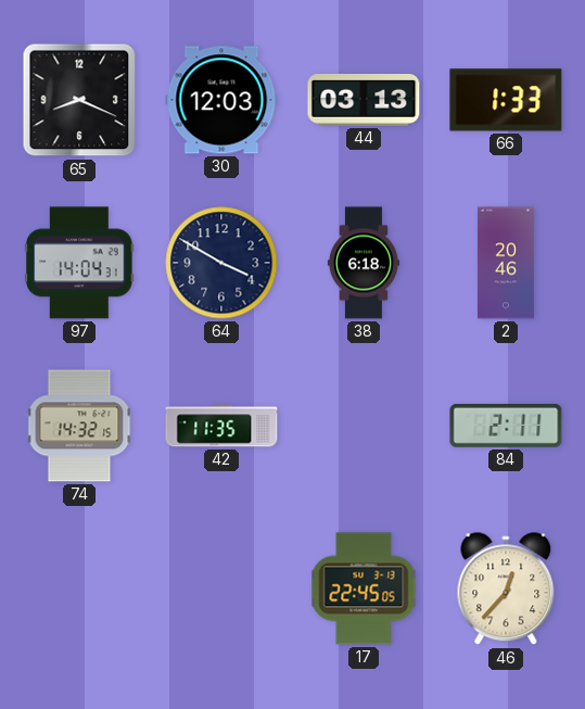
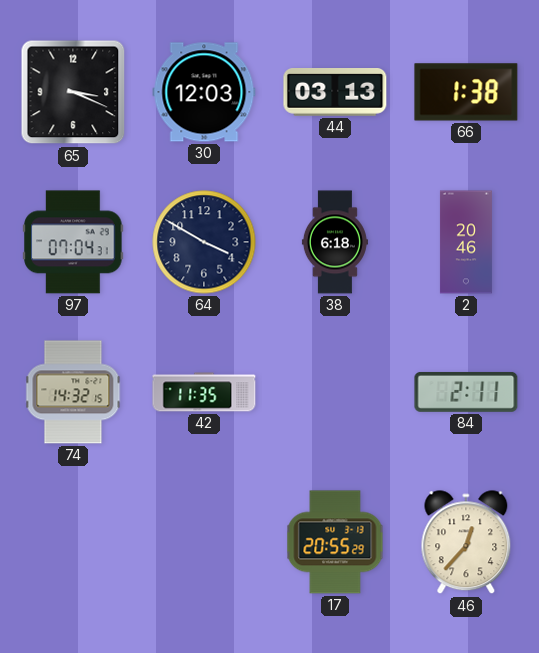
65: 8:19 -> 3:19 (73, 92)
66: 1:33 -> 1:38 (466, 92)
97: 14:04 -> 07:04 (73, 242)
17: 22:45 -> 20:55 (335, 542)
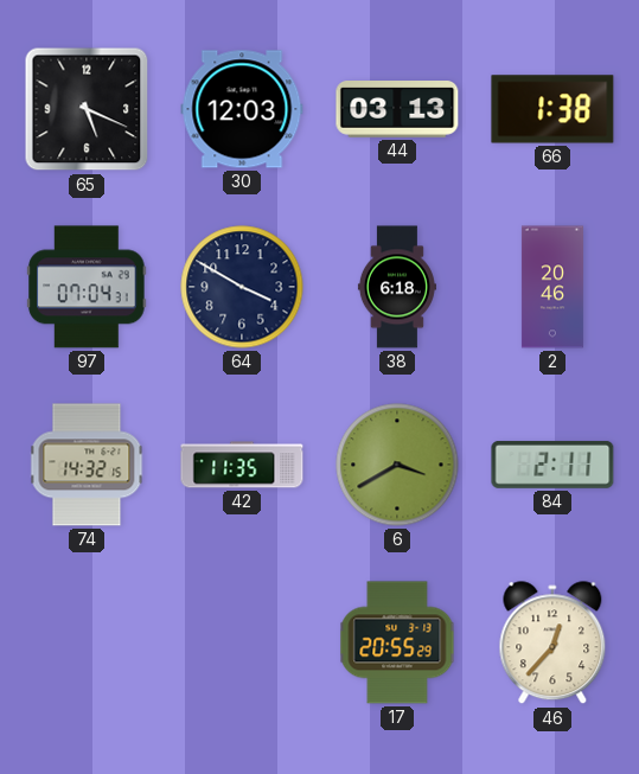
65: 3:19 -> 5:19 (87, 109)
6: none -> 3:40 (397, 465)
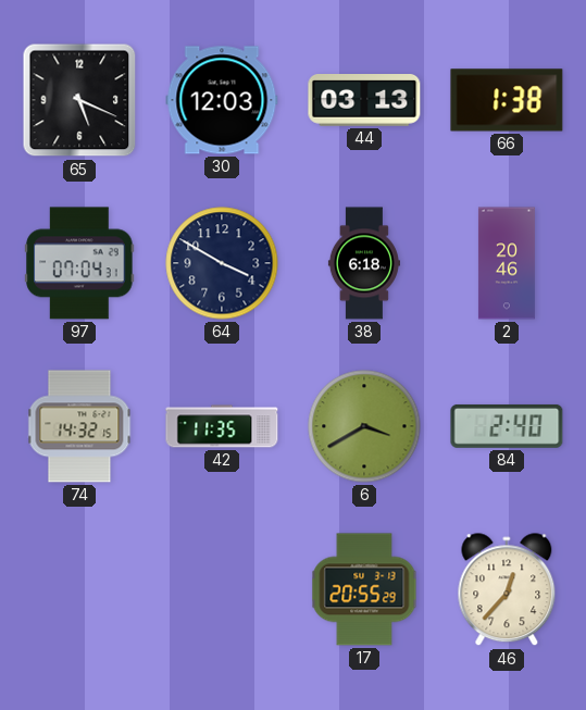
84: 2:11 -> 2:40 (507, 426)
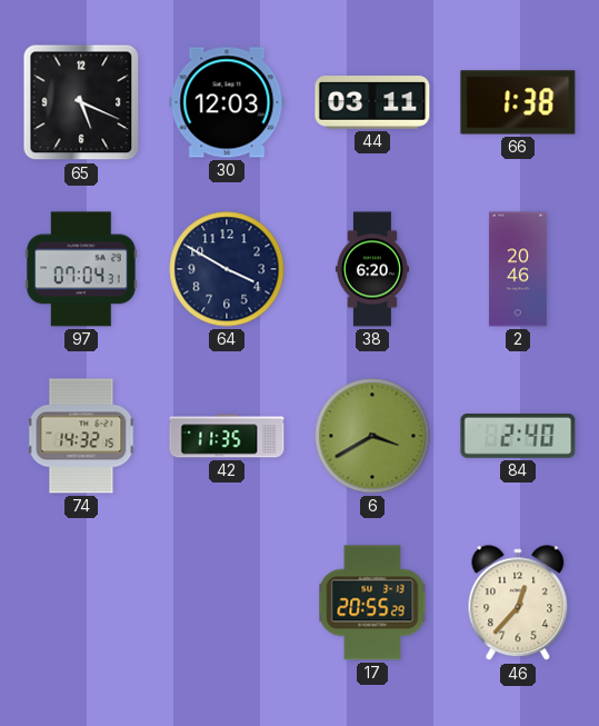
44: 03:13 -> 03:11 (372, 103)
38: 6:18 -> 6:20 (372, 269)
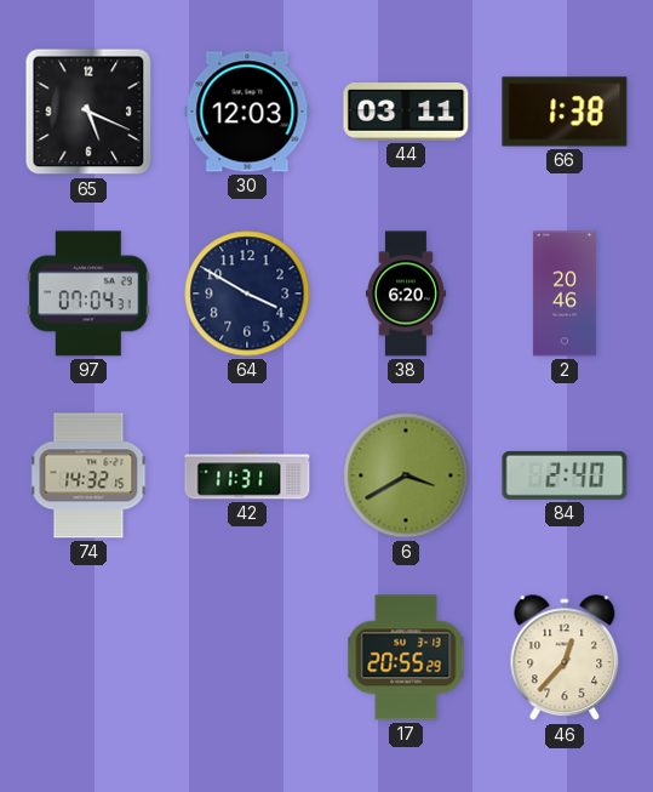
42: 11:35 -> 11:31 (247, 475)
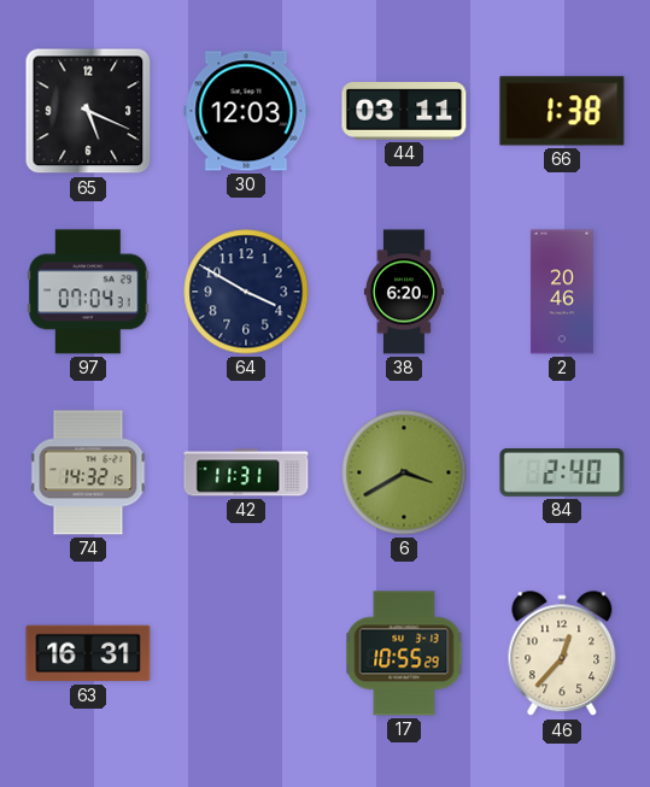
63: none -> 16:31 (88, 653)
17: 20:55 -> 10:55 (404, 653)
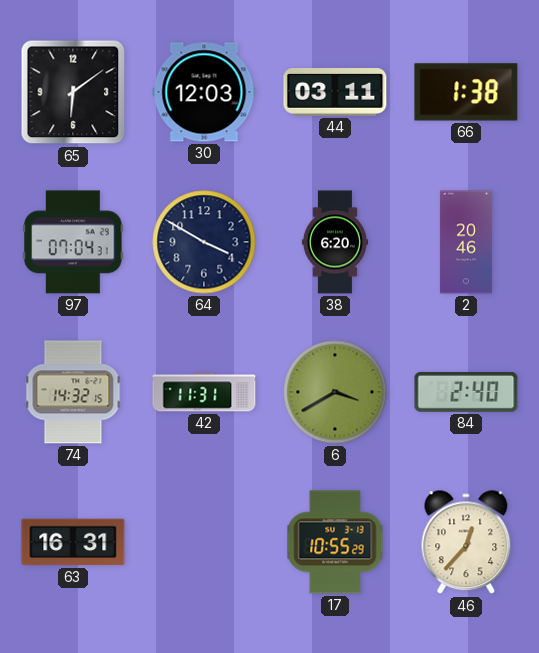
65: 5:19 -> 6:09 (73, 92)
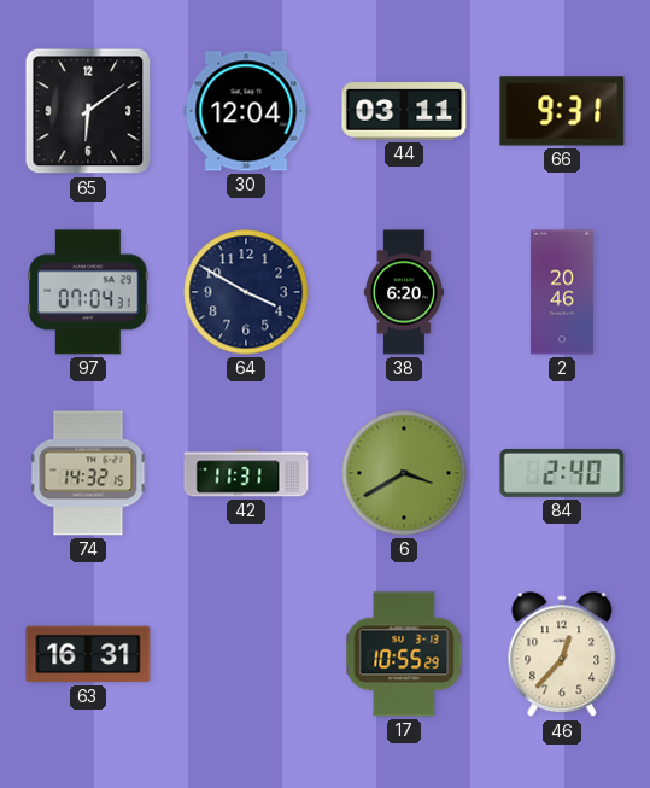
30: 12:03 -> 12:04 (246, 111)
66: 1:38 -> 9:31 (562, 111)
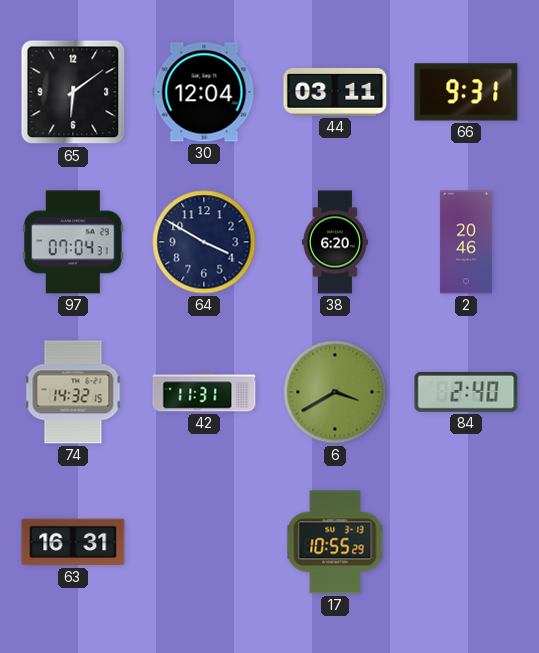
46: 12:37 -> none (562, 655)
